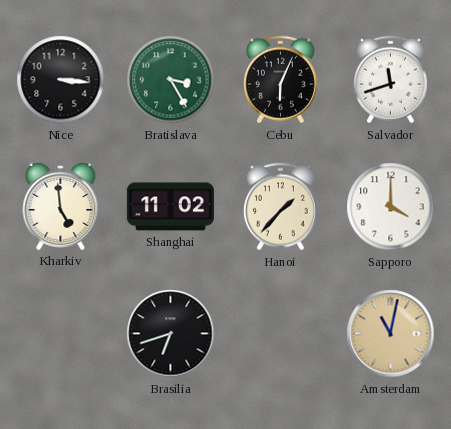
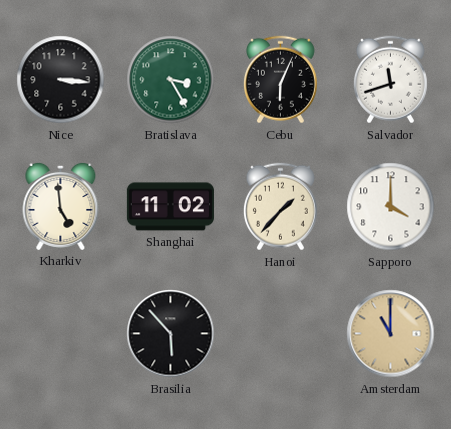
Brasilia: 6:42 -> 5:53 (171, 334)
Amsterdam: 11:02 -> 11:00 (391, 334)
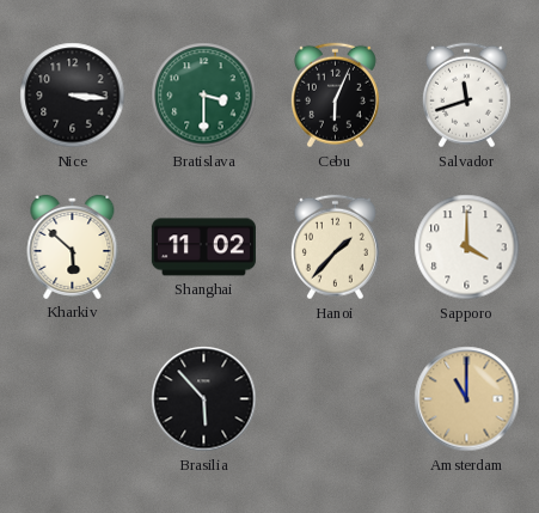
Bratislava: 3:25 -> 3:30 (204, 96)
Kharkiv: 4:59 -> 5:52 (73, 246)
